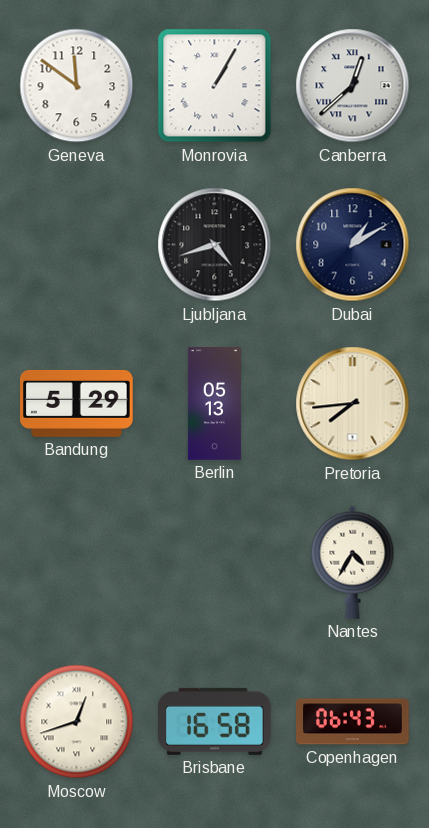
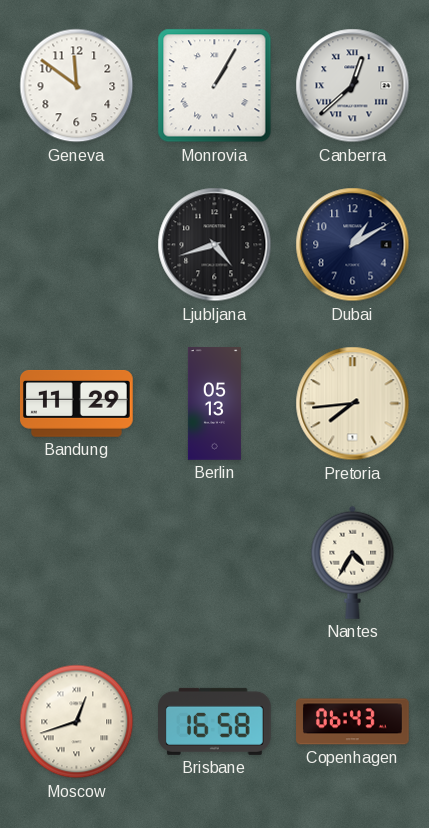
Bandung: 5:29 -> 11:29 (77, 403)
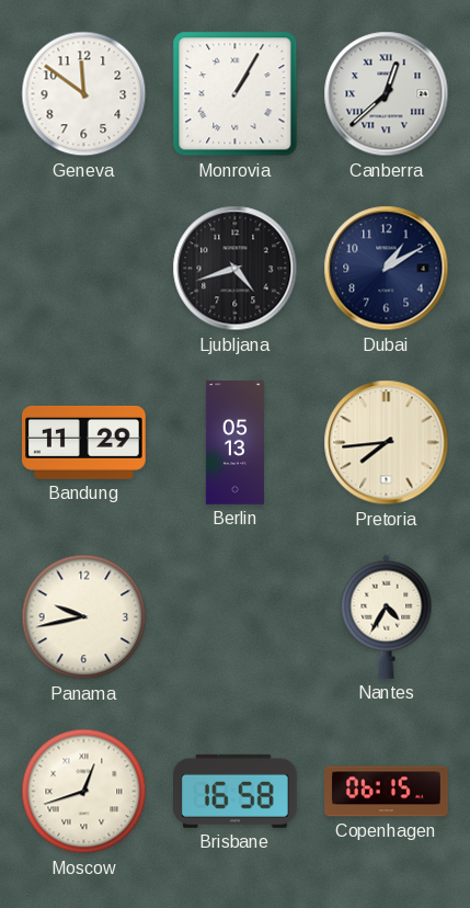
Panama: none -> 9:43 (84, 617)
Copenhagen: 06:43 -> 06:15 (387, 792)
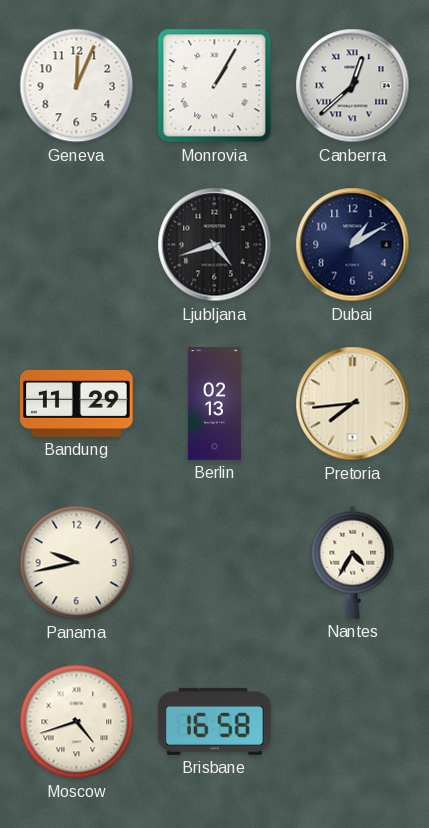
Geneva: 11:51 -> 12:04 (77, 86)
Berlin: 05:13 -> 02:13 (214, 404)
Moscow: 12:42 -> 4:42 (77, 722)
Copenhagen: 06:15 -> none (387, 792)
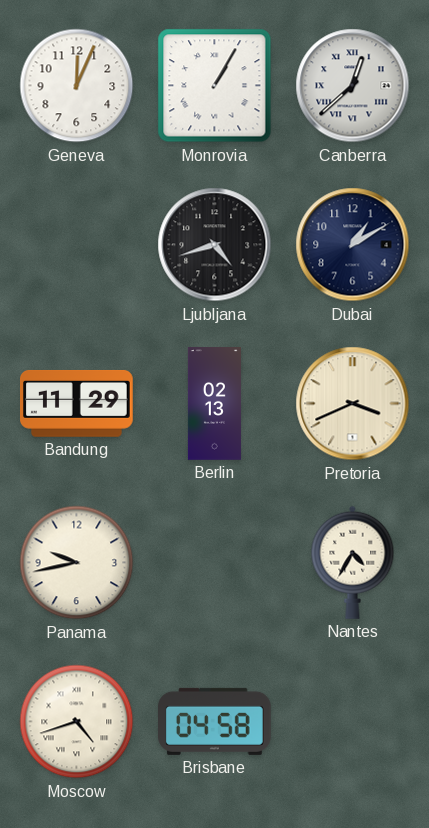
Pretoria: 7:44 -> 3:41 (353, 404)
Brisbane: 16:58 -> 04:58 (215, 721)
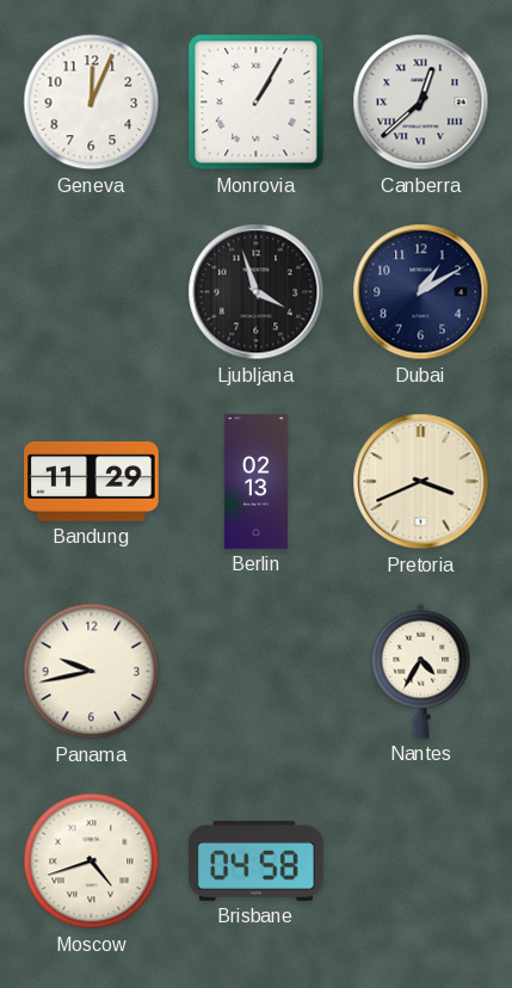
Ljubljana: 4:42 -> 3:57 (257, 292)
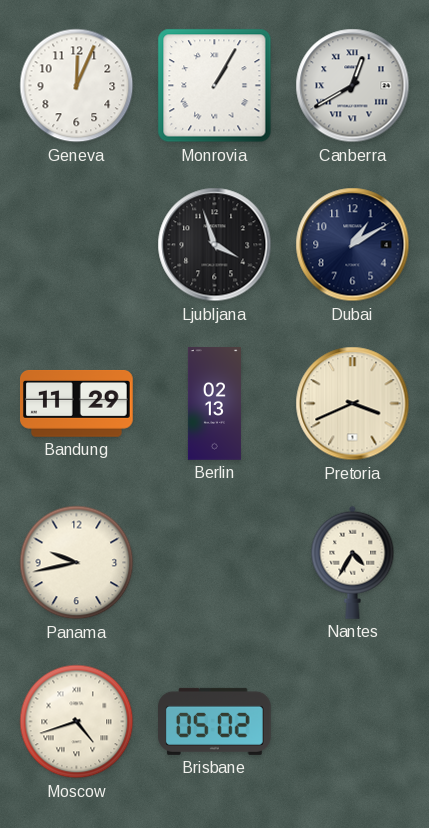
Canberra: 12:38 -> 12:40 (353, 86)
Brisbane: 04:58 -> 05:02 (215, 721)
